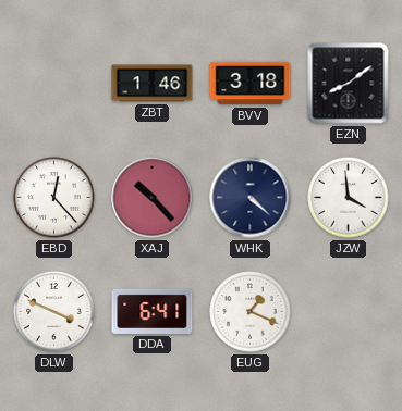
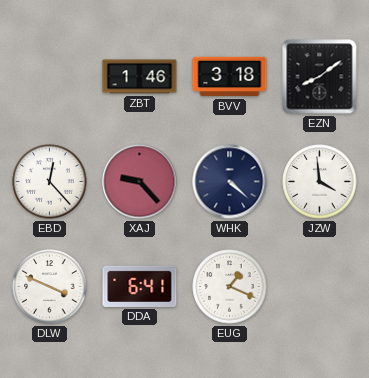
XAJ: 10:23 -> 9:23 (140, 182)
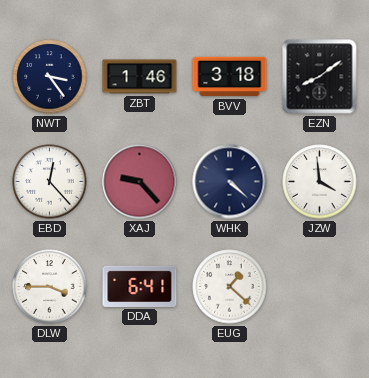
NWT: none -> 3:24 (50, 77)
DLW: 3:49 -> 3:45 (50, 287)
EUG: 1:19 -> 1:22 (230, 287)
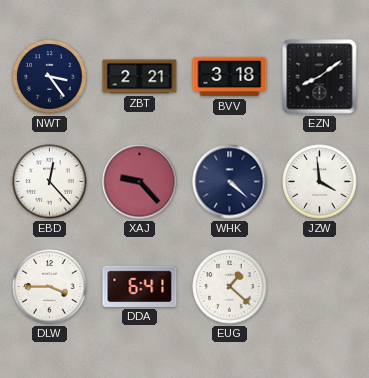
ZBT: 1:46 -> 2:21 (140, 77)
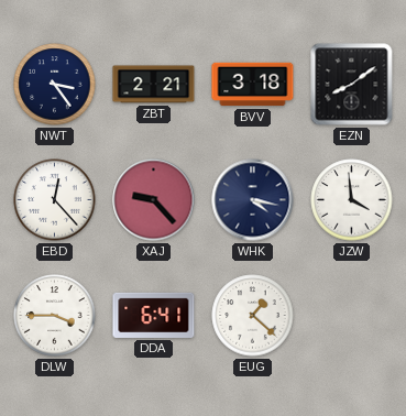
WHK: 4:22 -> 4:17 (253, 200)
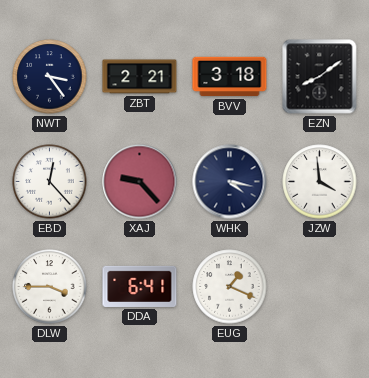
EUG: 1:22 -> 1:19 (230, 287)
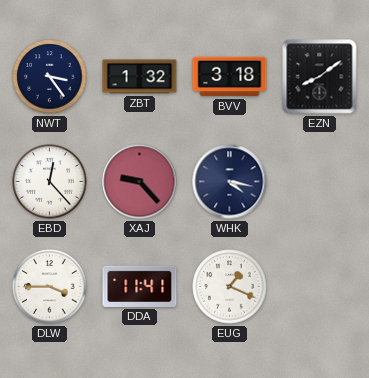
ZBT: 2:21 -> 1:32 (140, 77)
JZW: 3:59 -> none (320, 182)
DDA: 6:41 -> 11:41 (140, 286)
